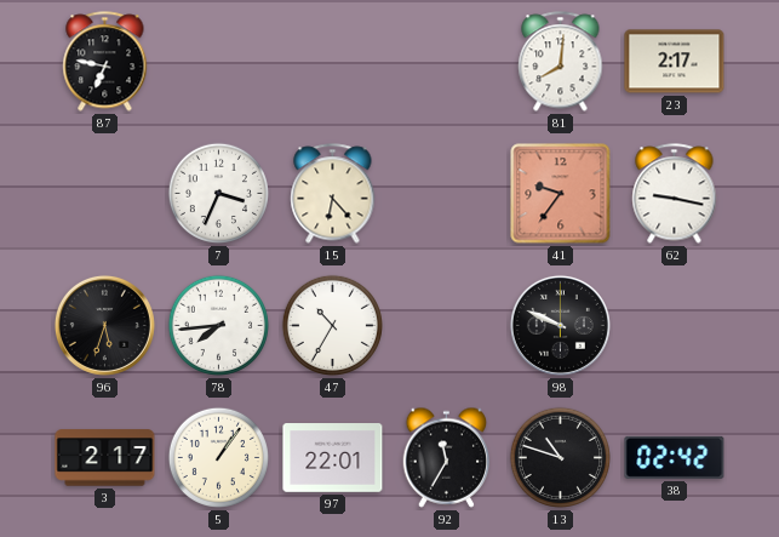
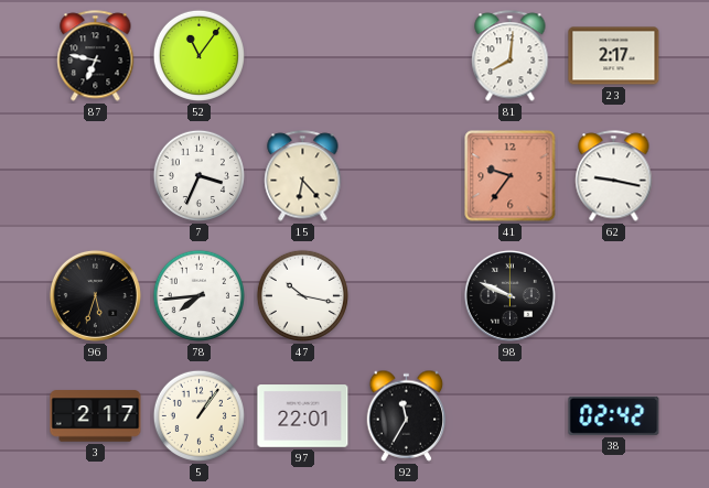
52: none -> 11:06 (198, 55)
47: 10:35 -> 10:17 (302, 295)
13: 10:48 -> none (560, 457)
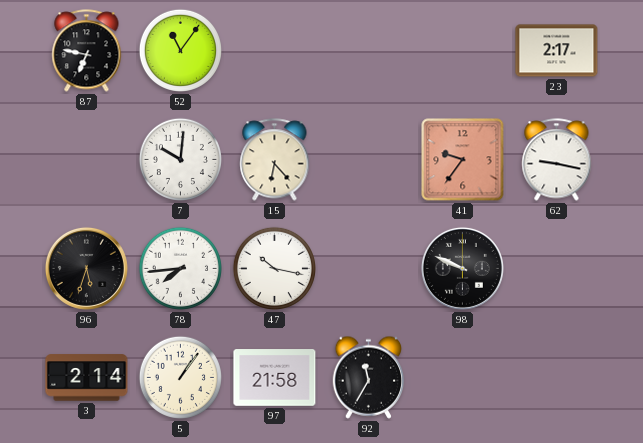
81: 8:01 -> none (511, 56)
7: 3:34 -> 10:01 (180, 159)
3: 2:17 -> 2:14 (87, 378)
97: 22:01 -> 21:58 (275, 378)
38: 02:42 -> none (614, 415)
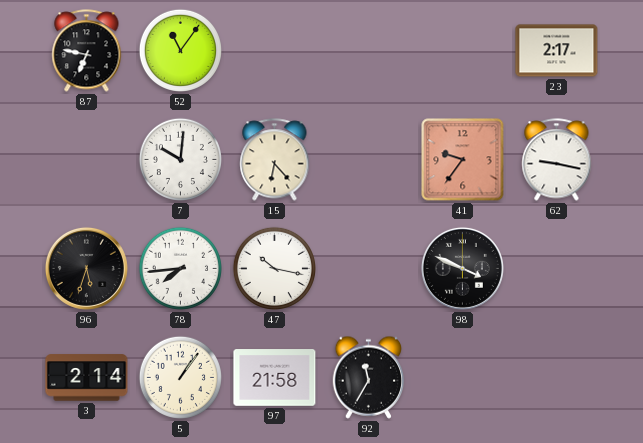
98: 9:49 -> 3:49 (462, 268)
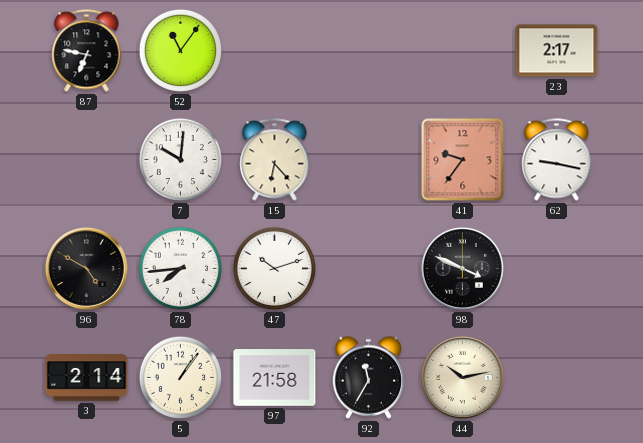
96: 5:33 -> 4:50 (86, 268)
47: 10:17 -> 10:12 (274, 268)
44: none -> 10:13 (462, 377)
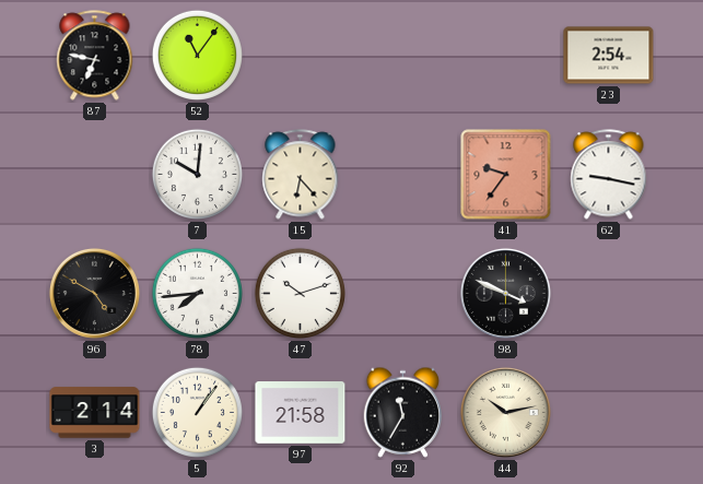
23: 2:17 -> 2:54 (609, 56)
